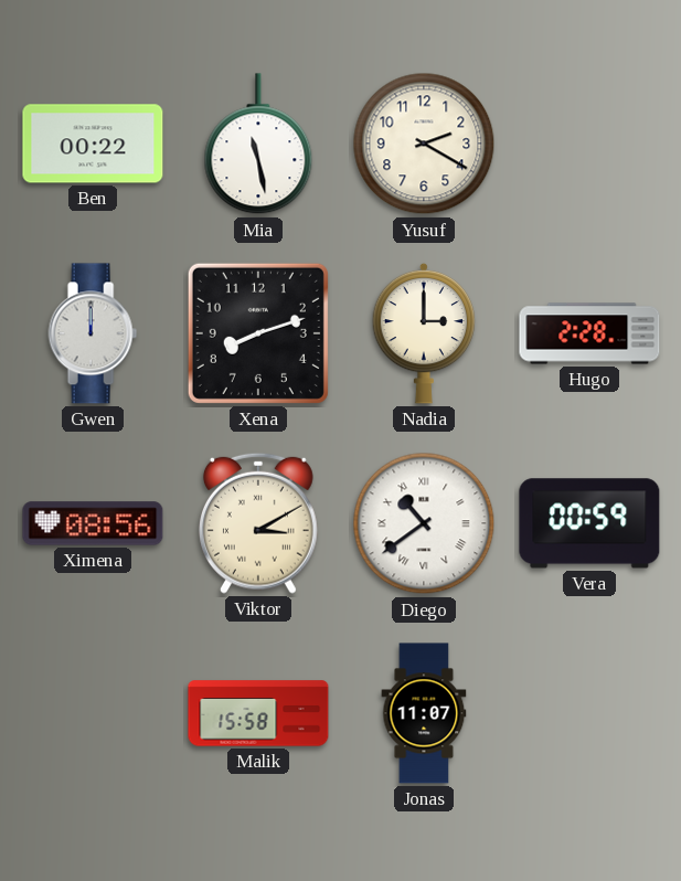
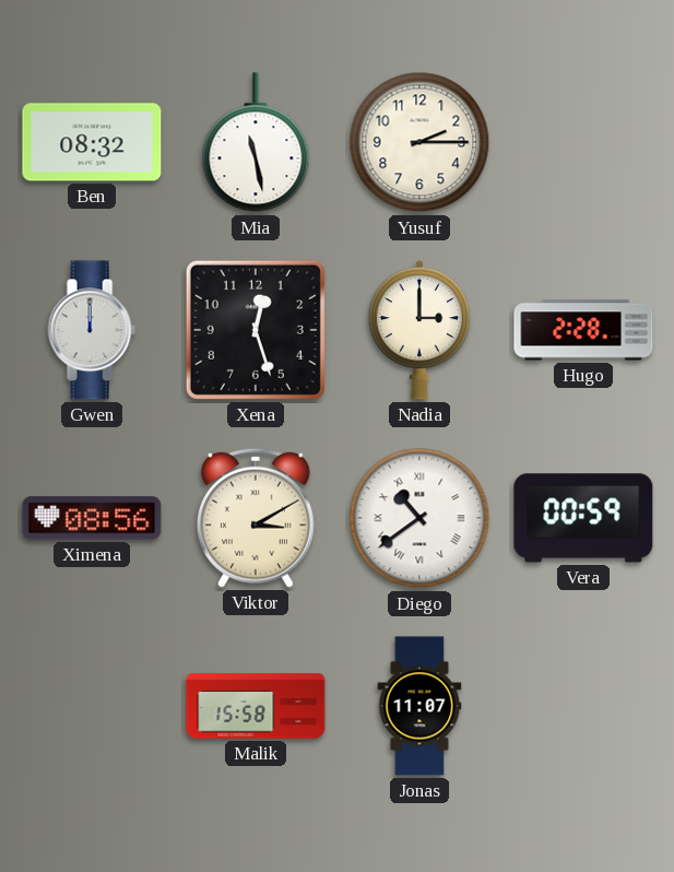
Ben: 00:22 -> 08:32 (92, 142)
Yusuf: 2:20 -> 2:15 (419, 142)
Xena: 8:12 -> 12:27 (256, 330)
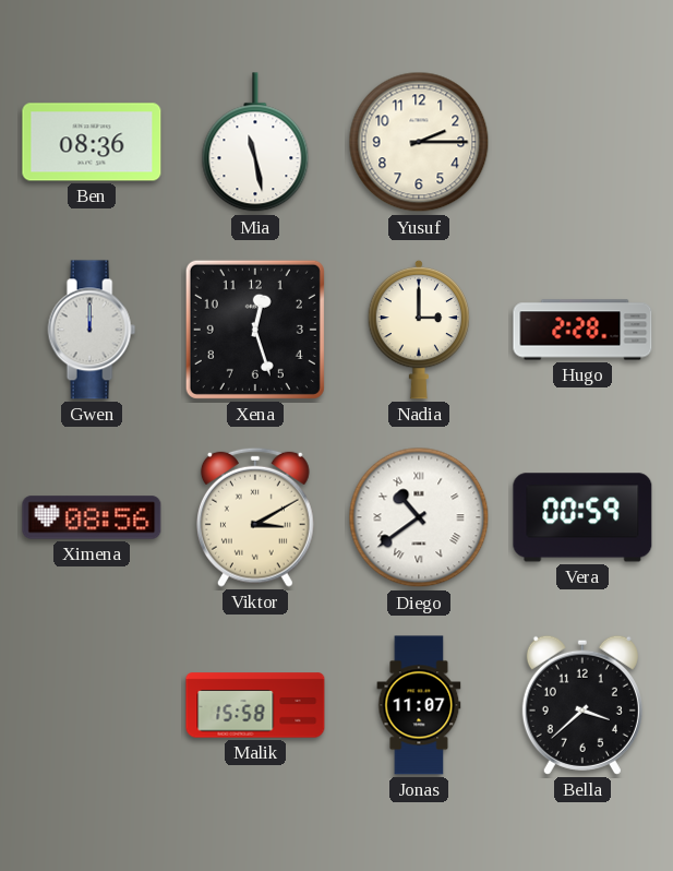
Ben: 08:32 -> 08:36 (92, 142)
Bella: none -> 3:38 (582, 705)
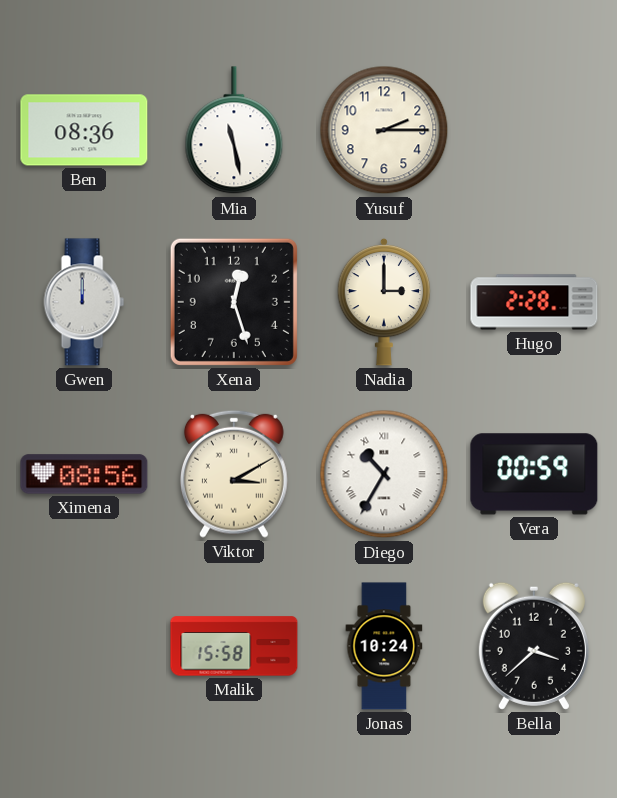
Diego: 10:39 -> 10:35 (384, 474)
Jonas: 11:07 -> 10:24 (384, 646)
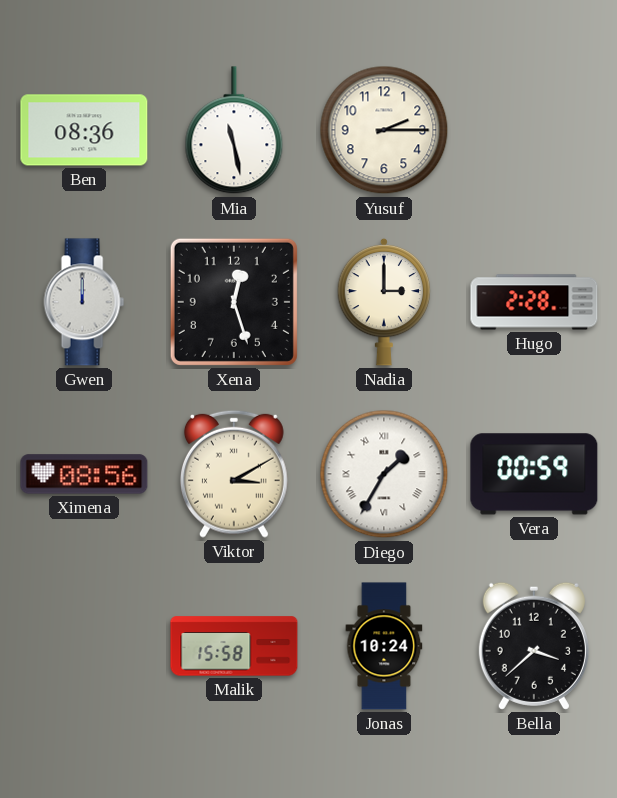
Diego: 10:35 -> 1:35 (384, 474)
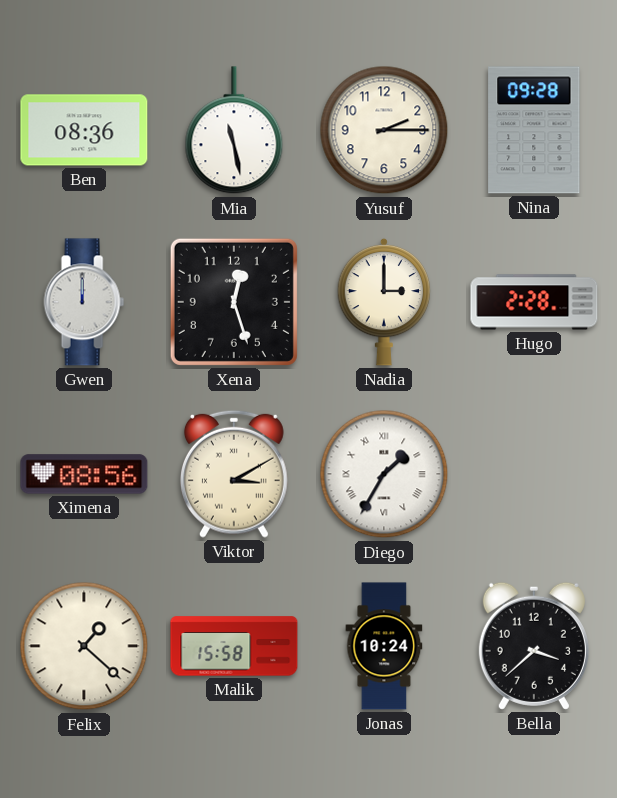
Nina: none -> 09:28 (534, 130)
Vera: 00:59 -> none (534, 474)
Felix: none -> 1:22 (84, 646)
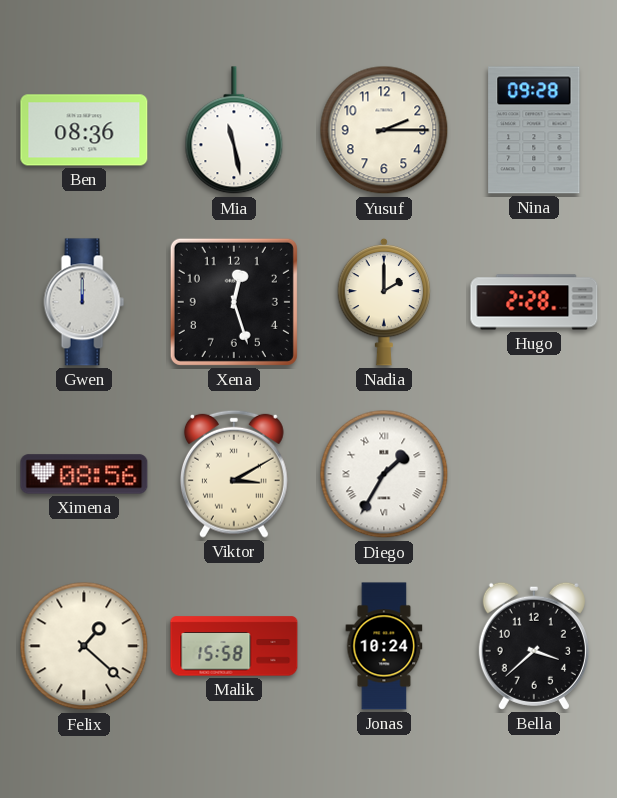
Nadia: 3:00 -> 2:00 (384, 302)
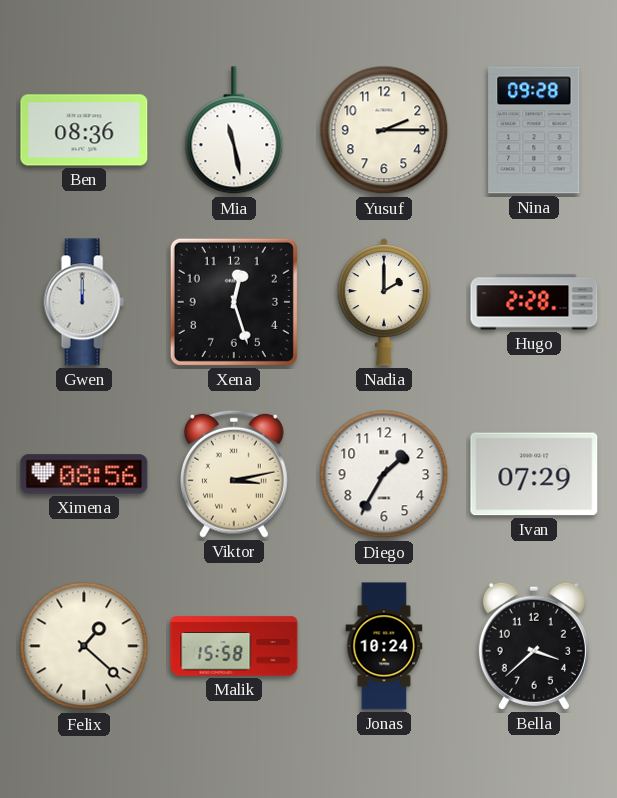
Viktor: 3:10 -> 3:13 (234, 474)
Diego numerals: Roman -> Arabic (384, 474)
Ivan: none -> 07:29 (534, 474)
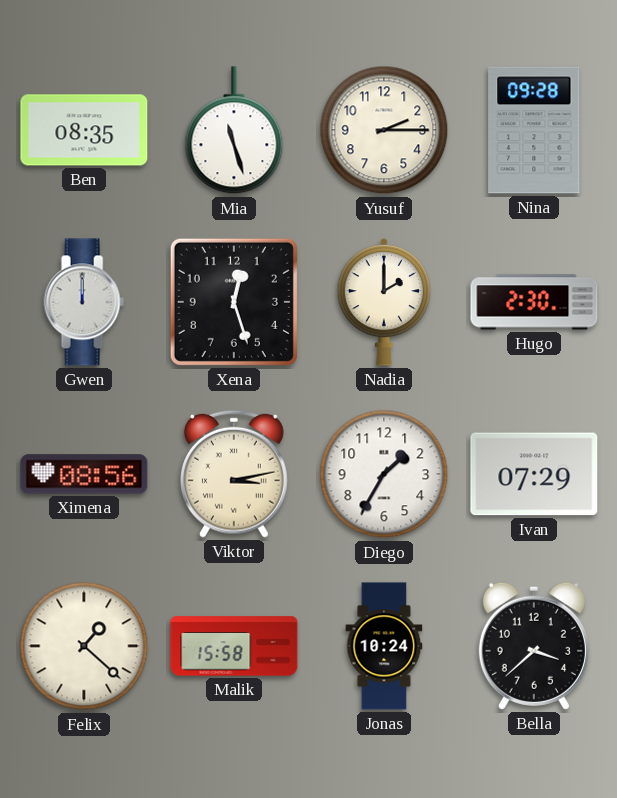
Ben: 08:36 -> 08:35 (84, 130)
Mia: 11:28 -> 11:27 (234, 131)
Hugo: 2:28 -> 2:30 (534, 302)
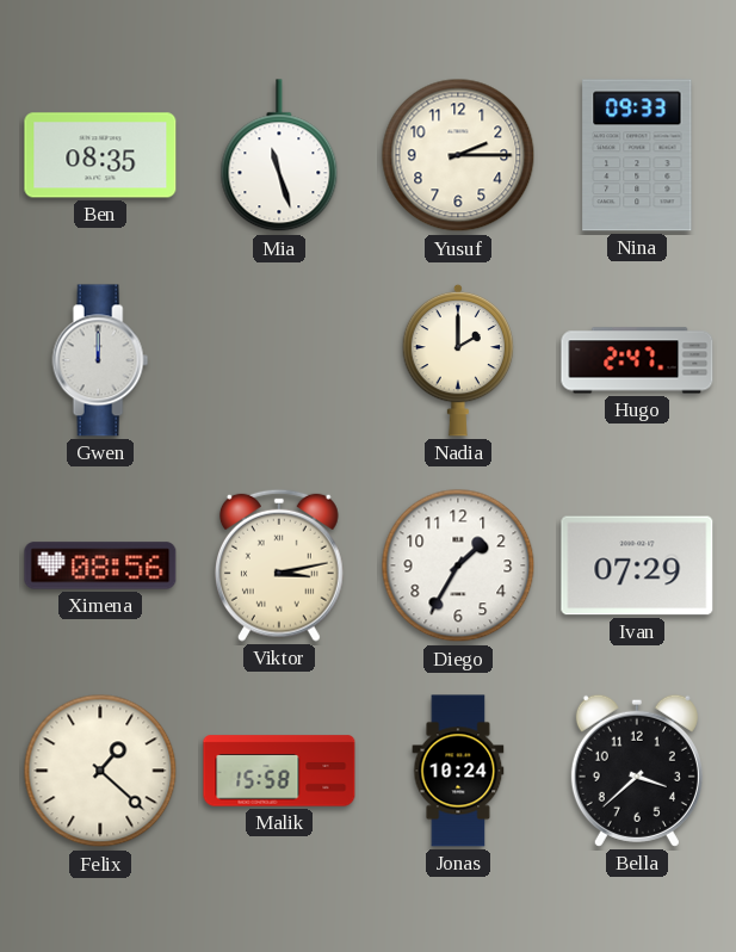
Nina: 09:28 -> 09:33 (637, 155)
Xena: 12:27 -> none (234, 302)
Hugo: 2:30 -> 2:47 (637, 360)
